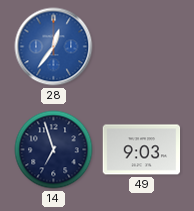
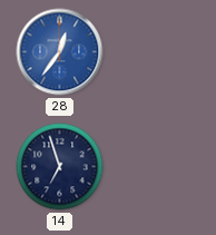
49: 9:03 -> none (142, 150)
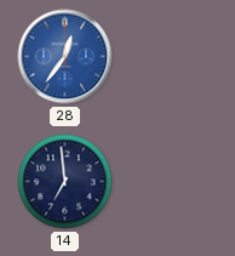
14: 6:57 -> 6:59 (65, 182)
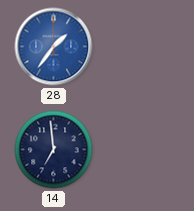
28: 12:36 -> 1:36 (54, 47)
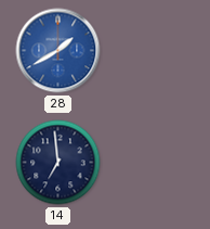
28: 1:36 -> 1:40 (58, 51)
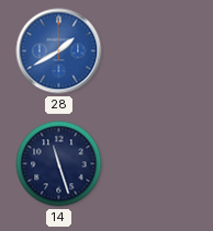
14: 6:59 -> 11:27 (59, 164)
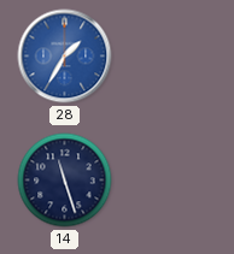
28: 1:40 -> 1:35 (65, 57)
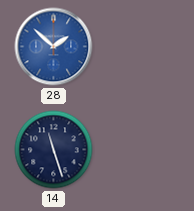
28: 1:35 -> 1:52 (54, 47)
